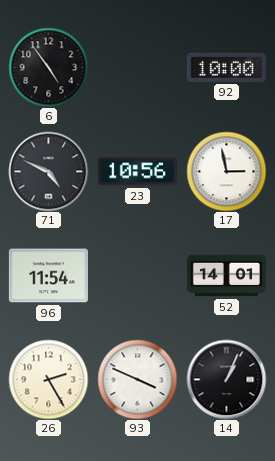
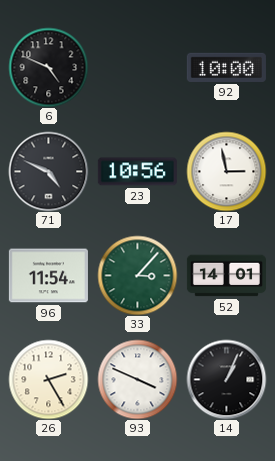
6: 4:54 -> 4:49 (48, 67)
33: none -> 3:07 (137, 275)
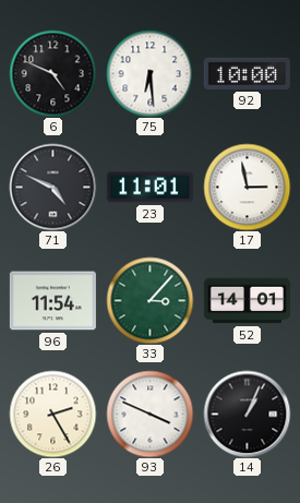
75: none -> 6:29 (149, 73)
23: 10:56 -> 11:01 (149, 188)
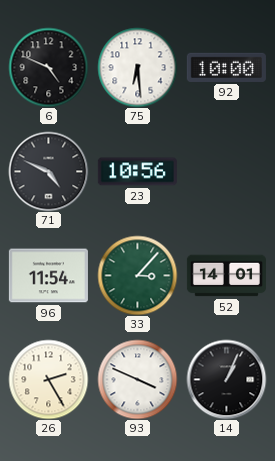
23: 11:01 -> 10:56 (137, 172)
17: 2:58 -> none (247, 187)
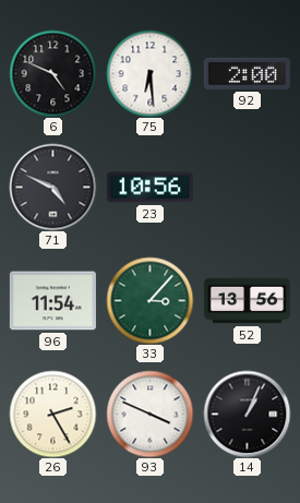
92: 10:00 -> 2:00 (247, 73)
52: 14:01 -> 13:56 (247, 301)
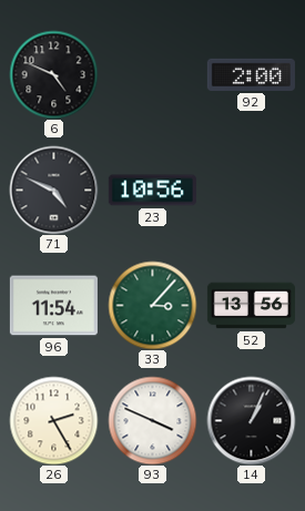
75: 6:29 -> none (149, 73)
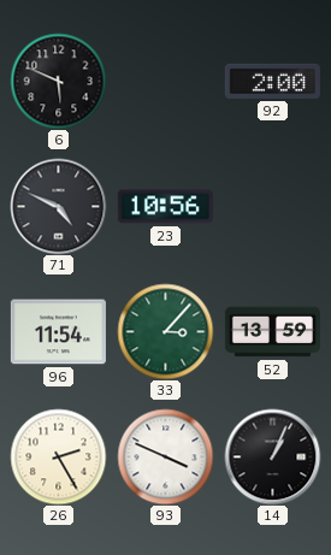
6: 4:49 -> 5:49 (58, 81)
52: 13:56 -> 13:59 (272, 332)
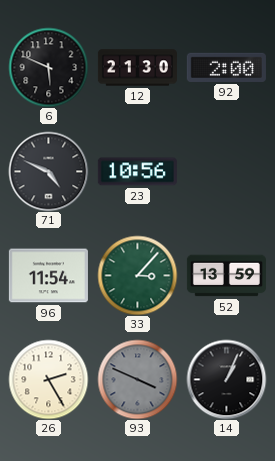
12: none -> 21:30 (137, 68)
93 dial: white -> grey (137, 379)
